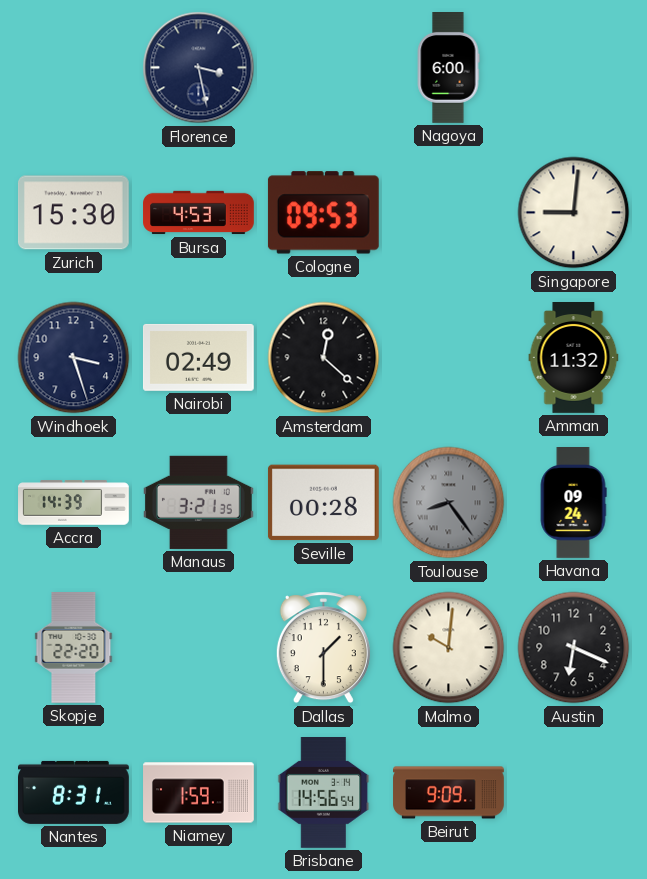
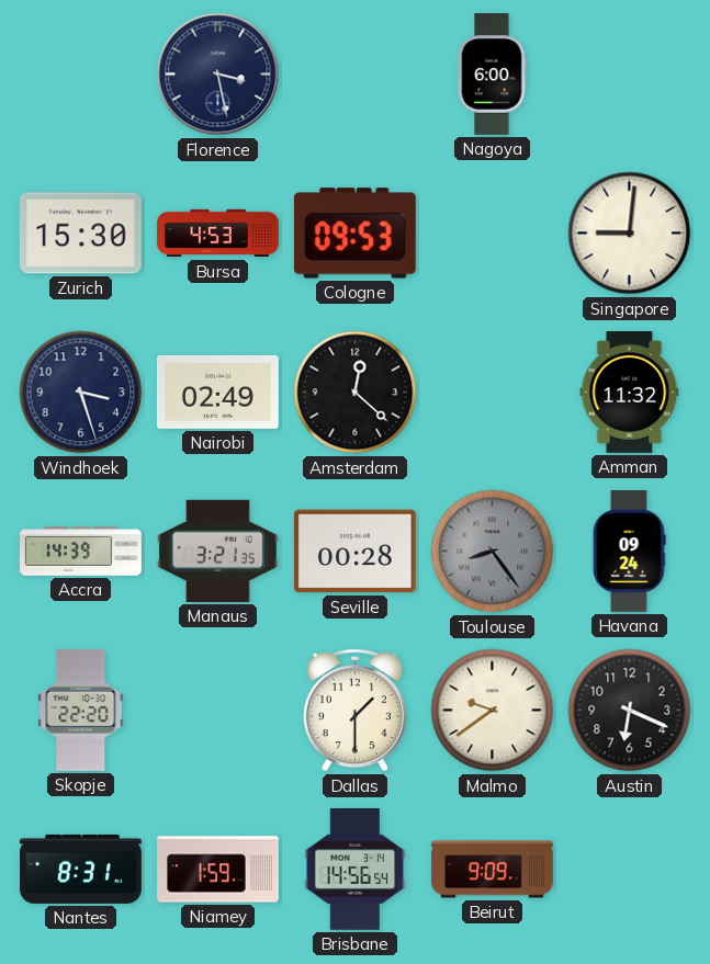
Malmo: 10:01 -> 9:39 (493, 711)
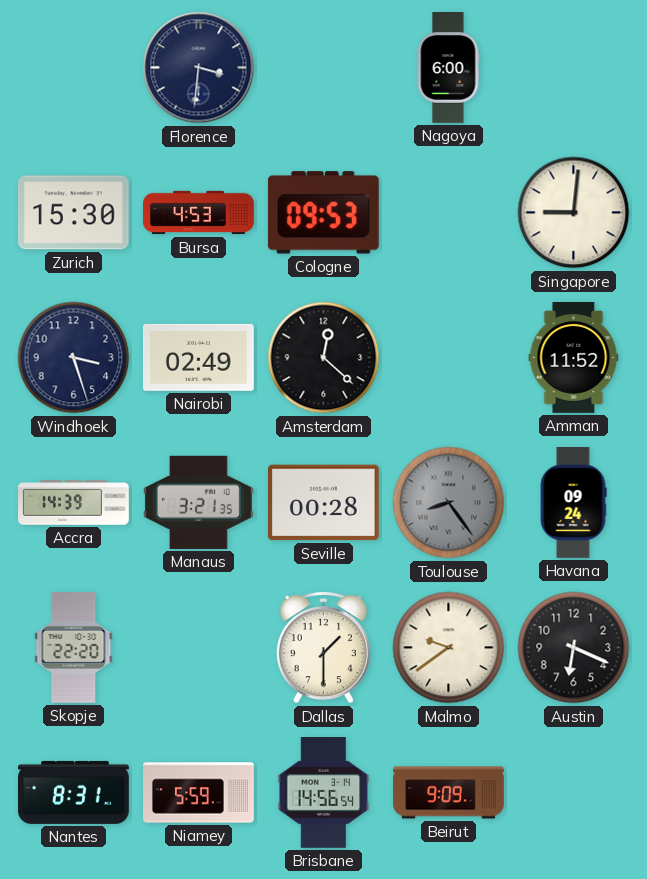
Florence: 3:28 -> 3:31 (199, 68)
Amman: 11:32 -> 11:52 (574, 358)
Niamey: 1:59 -> 5:59 (199, 793)
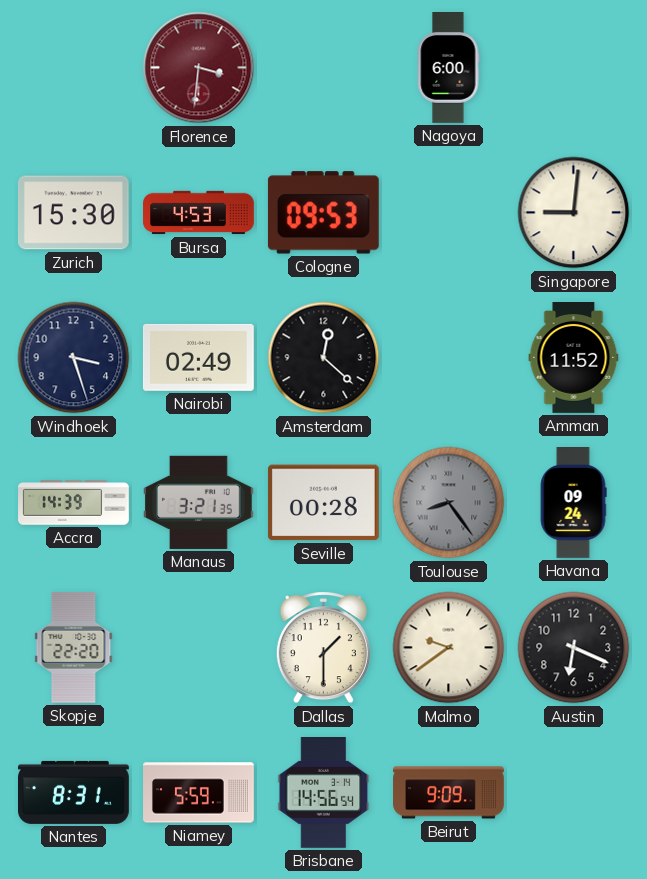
Florence dial: navy -> burgundy (199, 68)
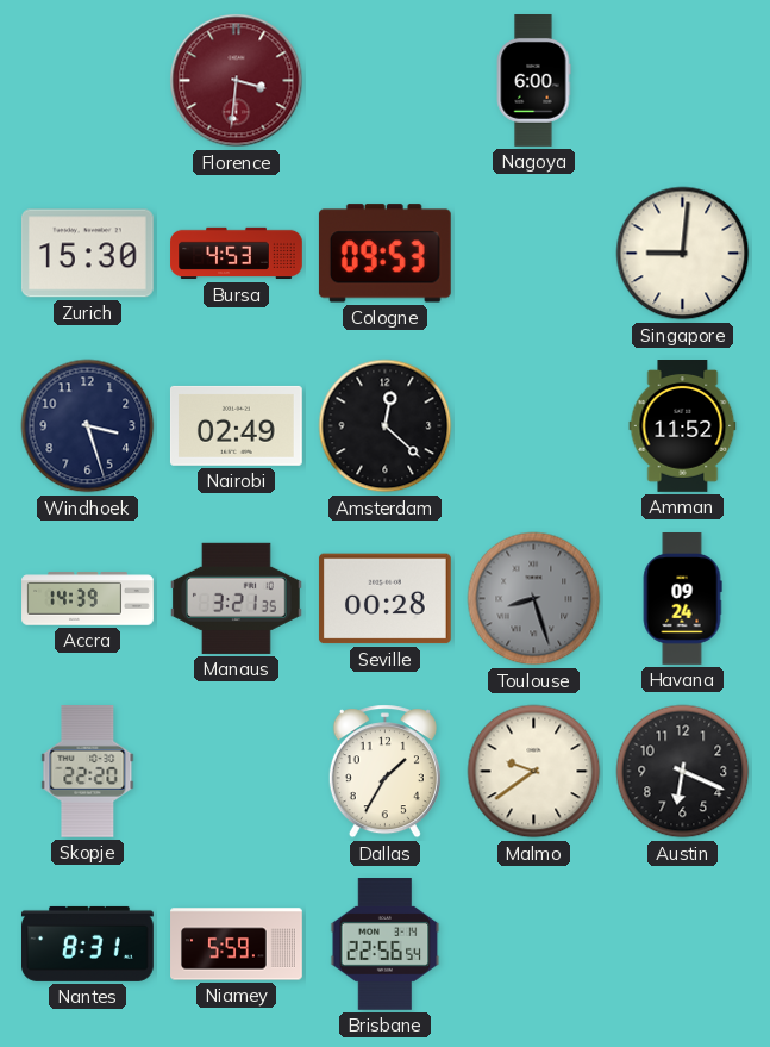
Toulouse: 8:24 -> 8:27 (534, 599)
Dallas: 1:30 -> 1:35 (384, 772)
Brisbane: 14:56 -> 22:56 (386, 945)
Beirut: 9:09 -> none (449, 793)
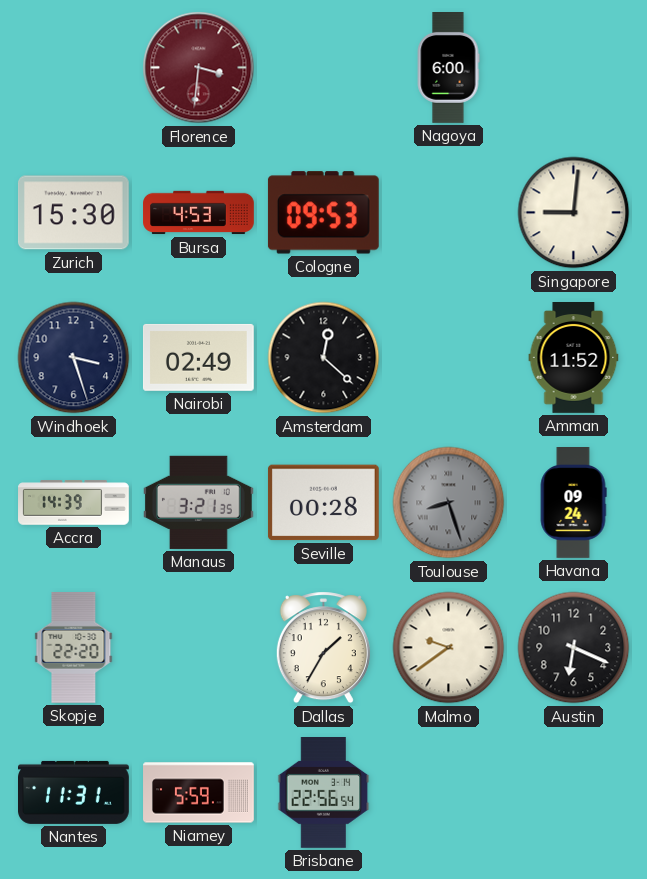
Nantes: 8:31 -> 11:31 (74, 792)
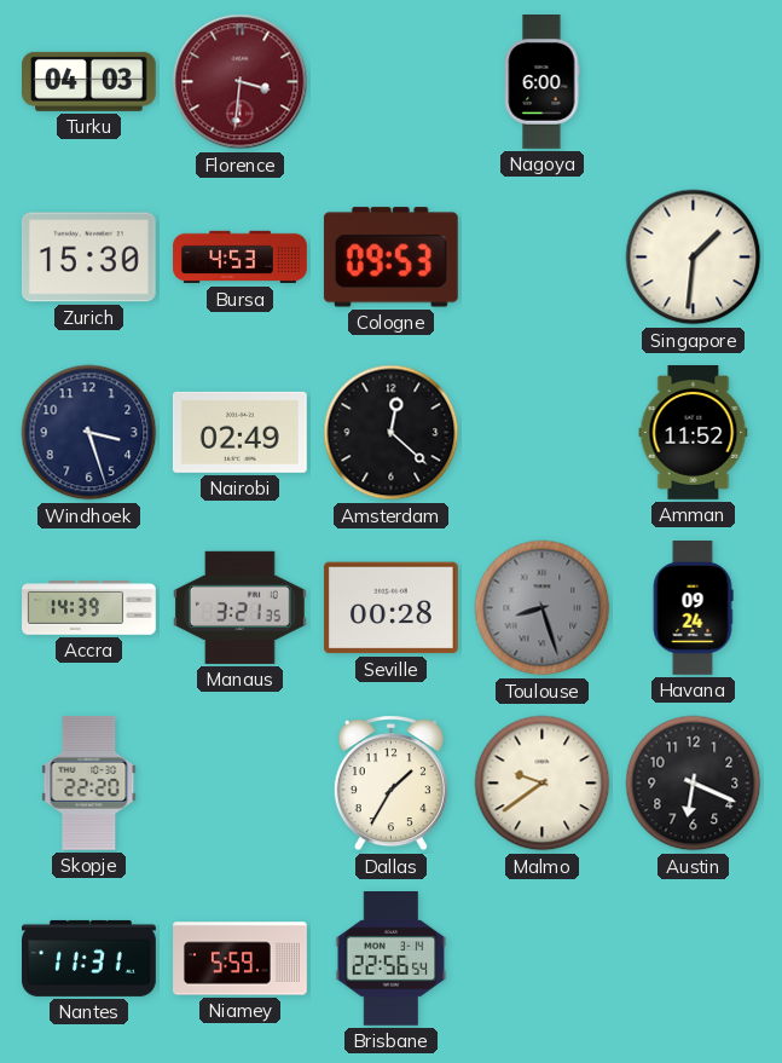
Turku: none -> 04:03 (89, 81)
Singapore: 9:01 -> 1:31 (694, 258)
